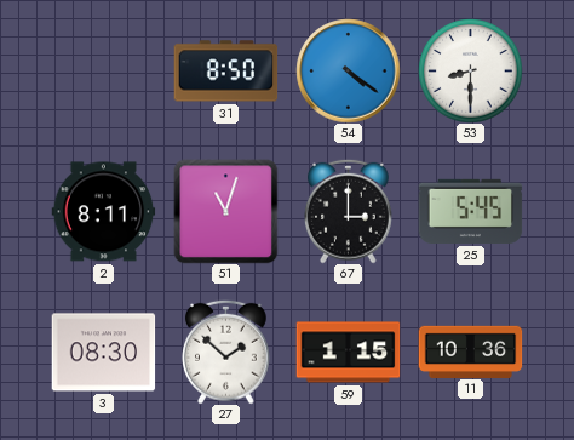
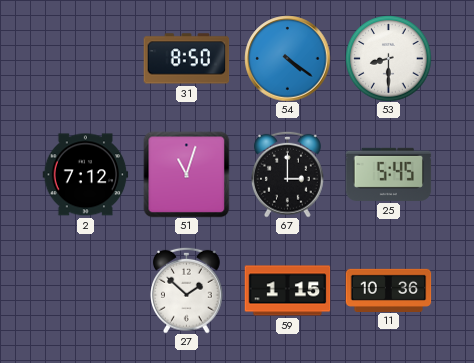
2: 8:11 -> 7:12 (85, 175)
3: 08:30 -> none (103, 353)
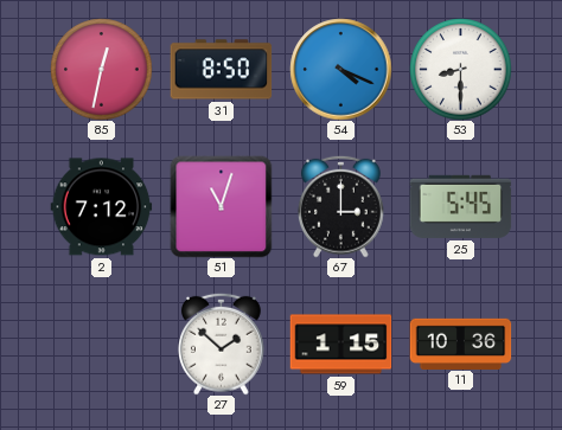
85: none -> 12:32 (101, 69)
54: 4:21 -> 4:19 (340, 69)
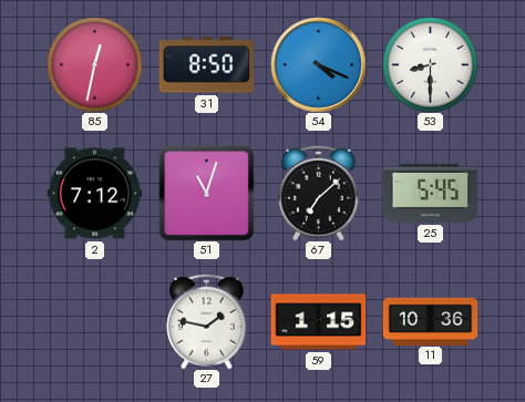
67: 3:00 -> 7:08 (319, 193)
27: 1:52 -> 1:47 (207, 321)
